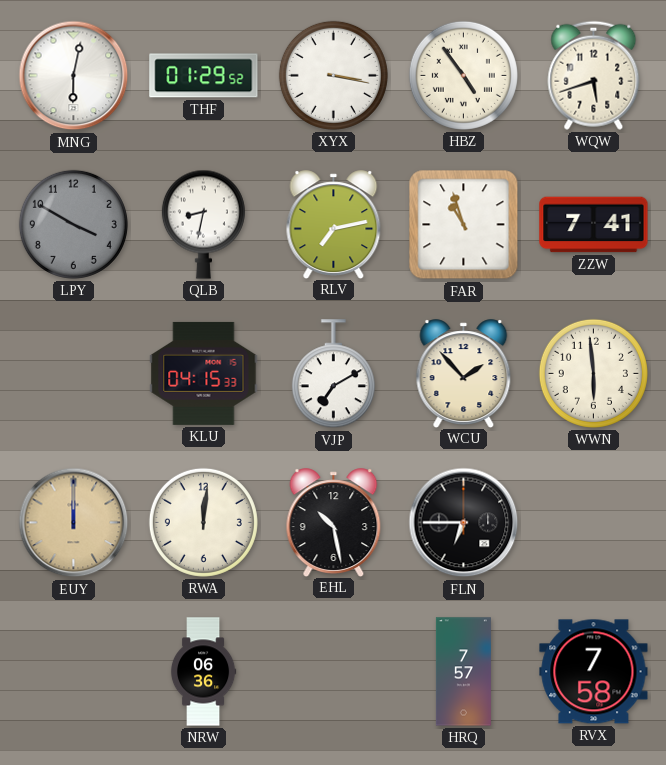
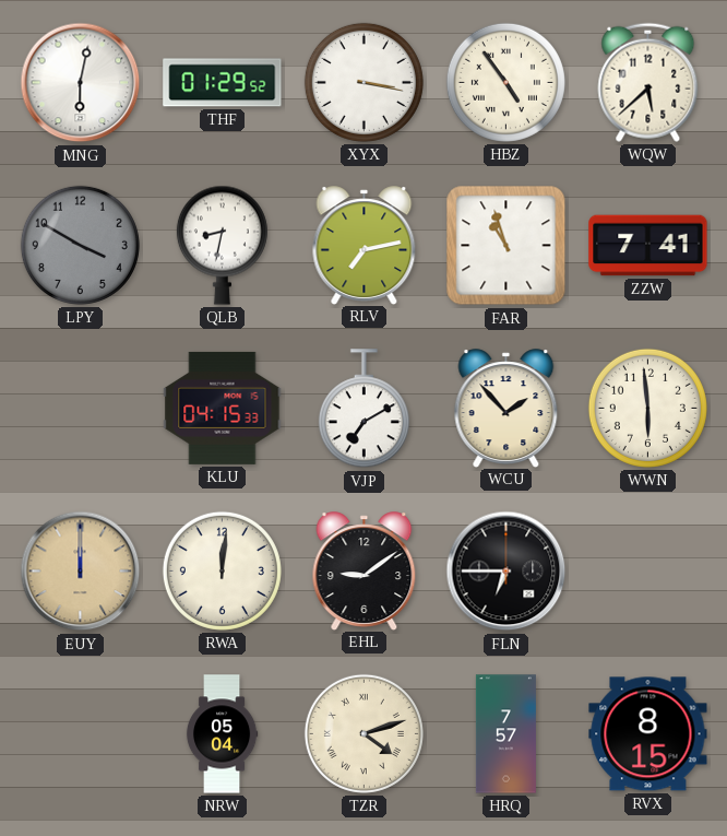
WQW: 5:42 -> 5:38 (648, 82)
EHL: 10:28 -> 9:09 (365, 570)
NRW: 06:36 -> 05:04 (222, 734)
TZR: none -> 4:12 (364, 733)
RVX: 7:58 -> 8:15 (648, 734)
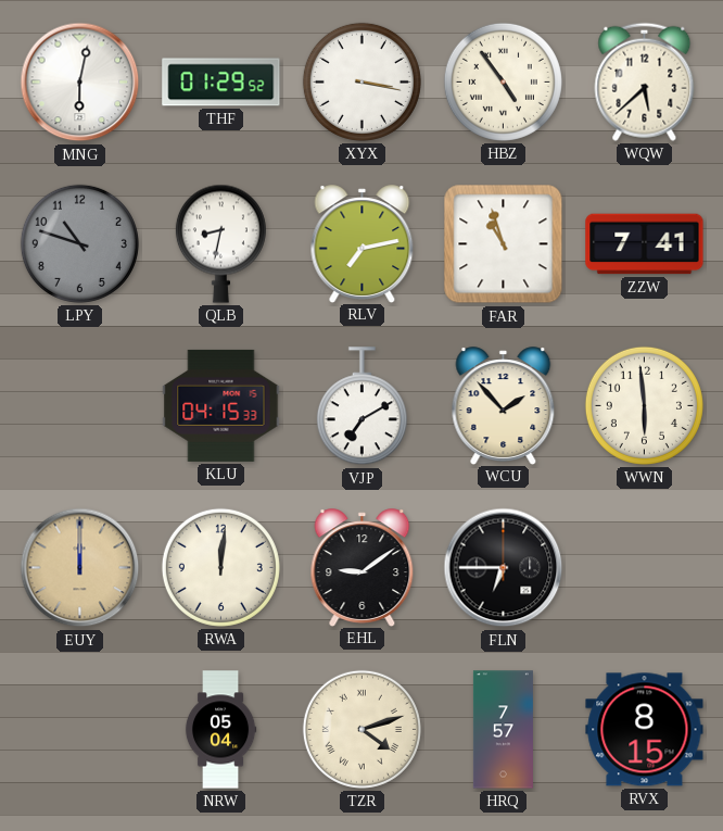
LPY: 3:50 -> 10:48 (79, 243)
